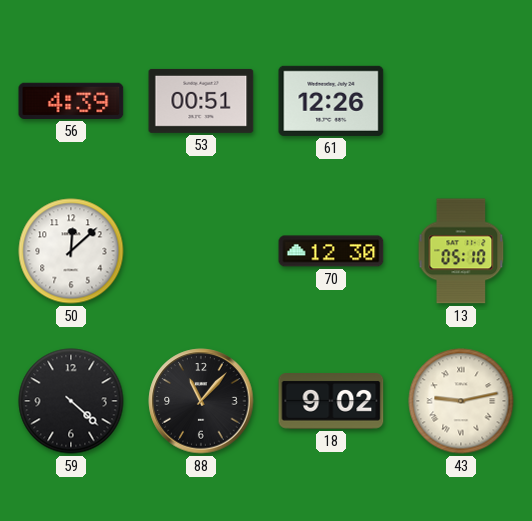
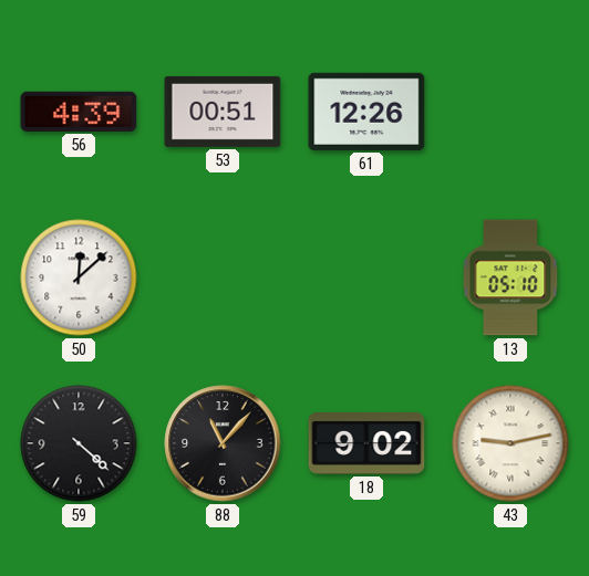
70: 12:30 -> none (331, 251)
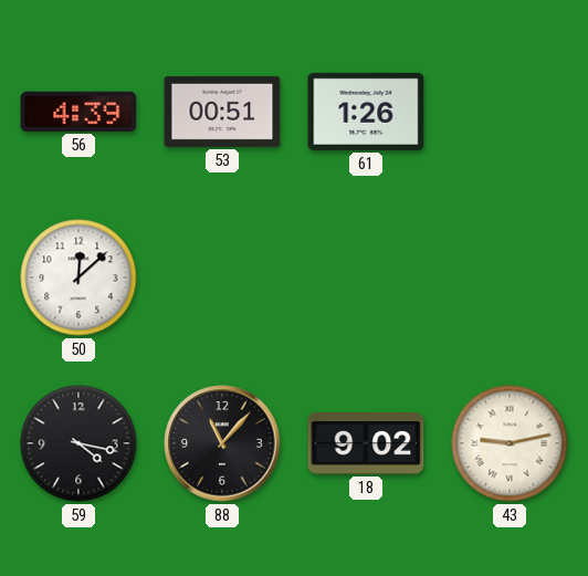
61: 12:26 -> 1:26 (366, 112)
13: 05:10 -> none (510, 277)
59: 4:22 -> 4:17 (78, 443)
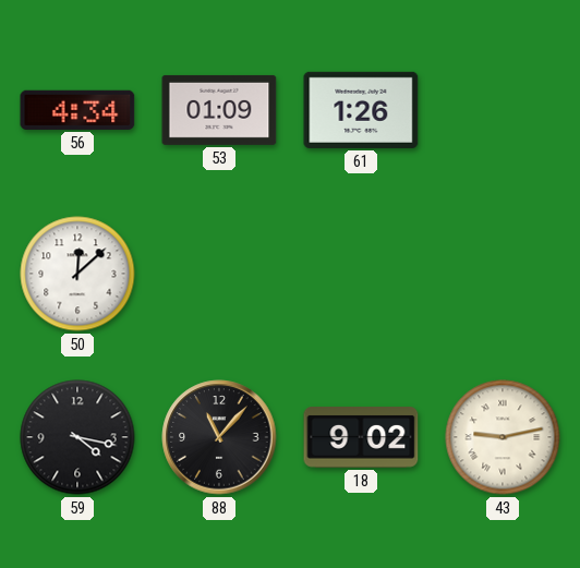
56: 4:39 -> 4:34 (77, 110)
53: 00:51 -> 01:09 (219, 110)
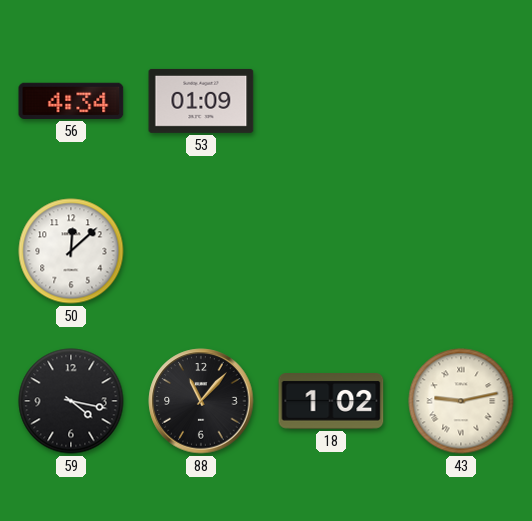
61: 1:26 -> none (361, 110)
18: 9:02 -> 1:02 (331, 402)
